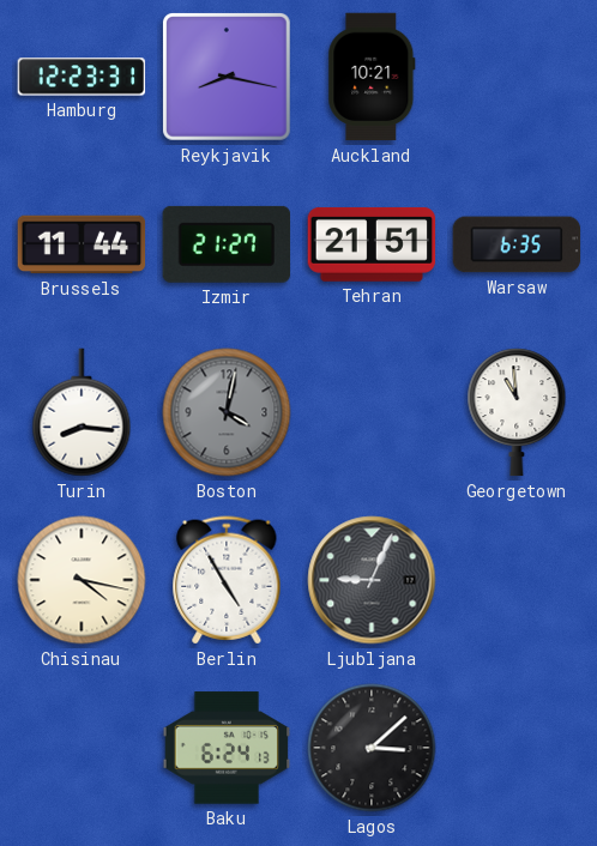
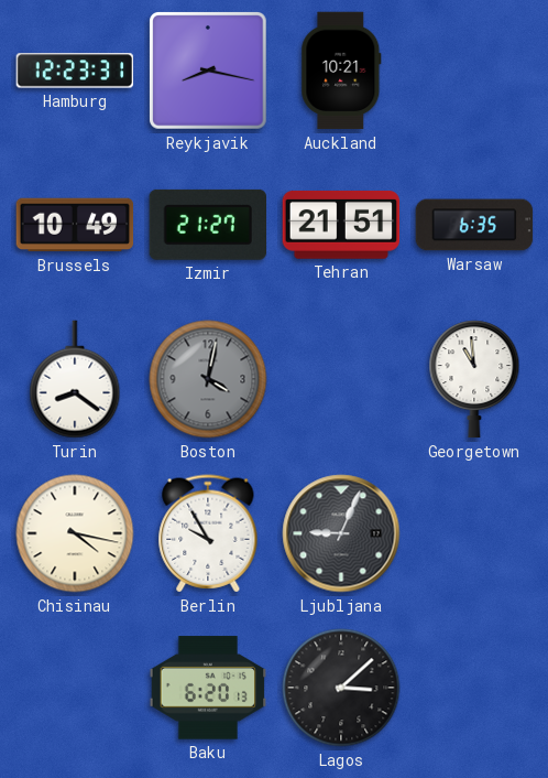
Brussels: 11:44 -> 10:49 (75, 225)
Turin: 8:16 -> 8:21 (75, 379)
Berlin: 4:55 -> 9:55 (208, 533)
Baku: 6:24 -> 6:20 (208, 688)
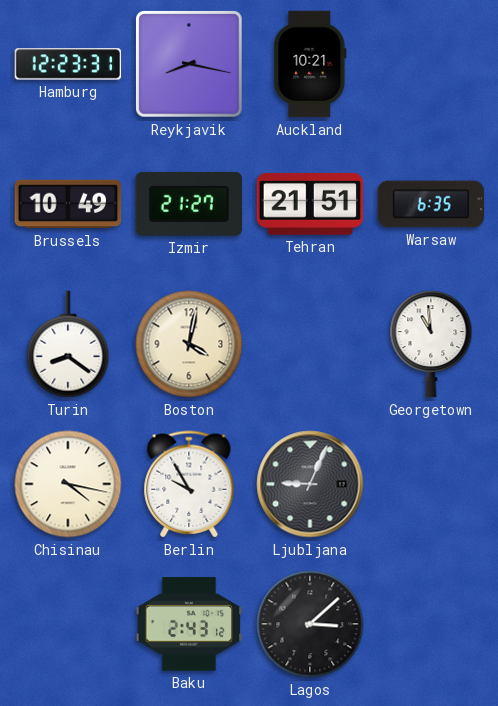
Boston dial: grey -> cream (189, 344)
Baku: 6:20 -> 2:43 (189, 624)
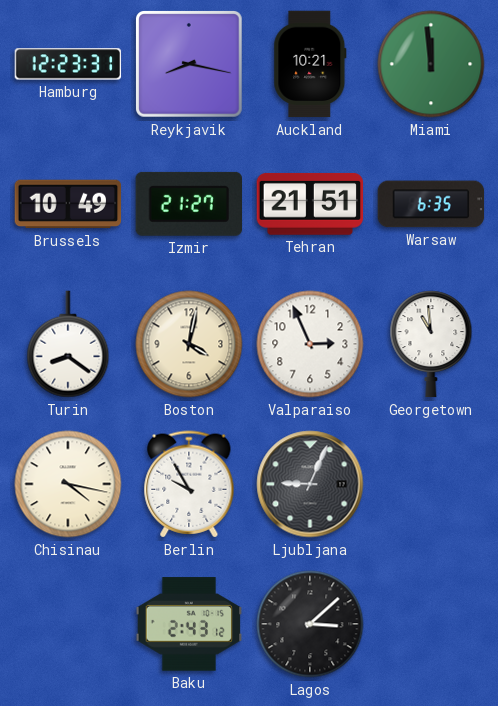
Miami: none -> 11:59 (431, 64)
Valparaiso: none -> 2:56 (310, 344)
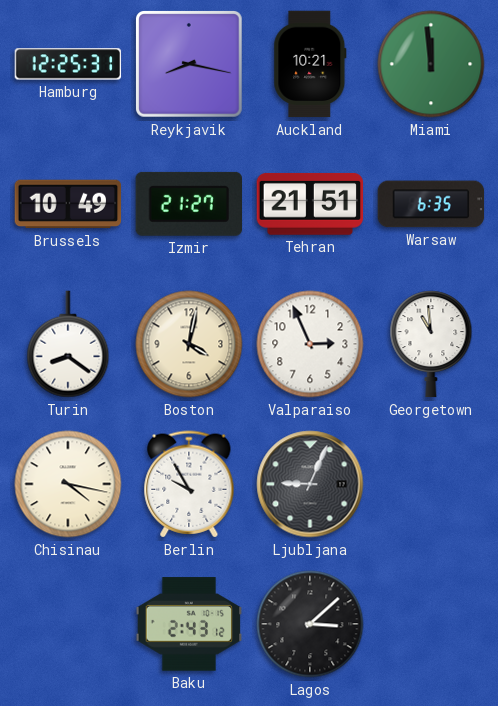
Hamburg: 12:23 -> 12:25 (68, 64)
